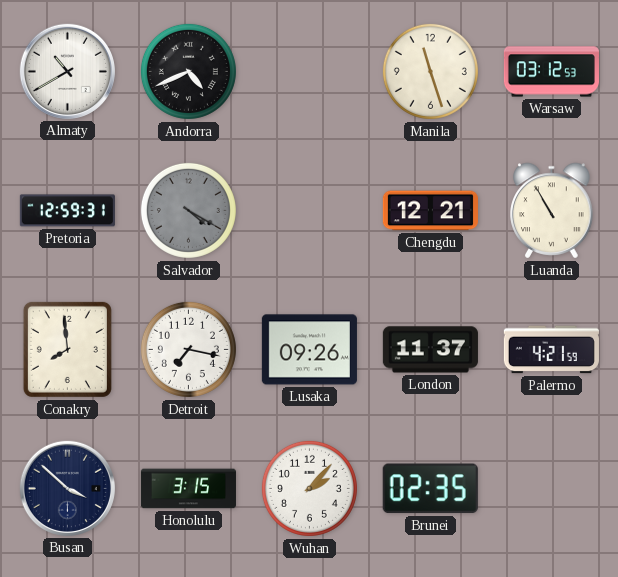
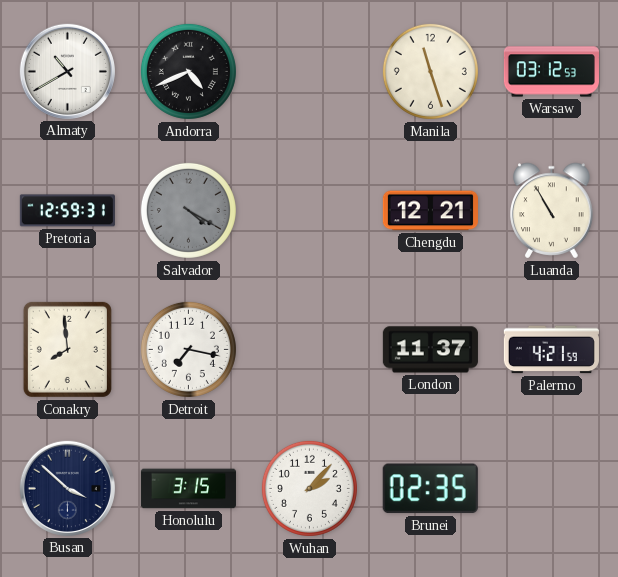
Lusaka: 09:26 -> none (309, 350)
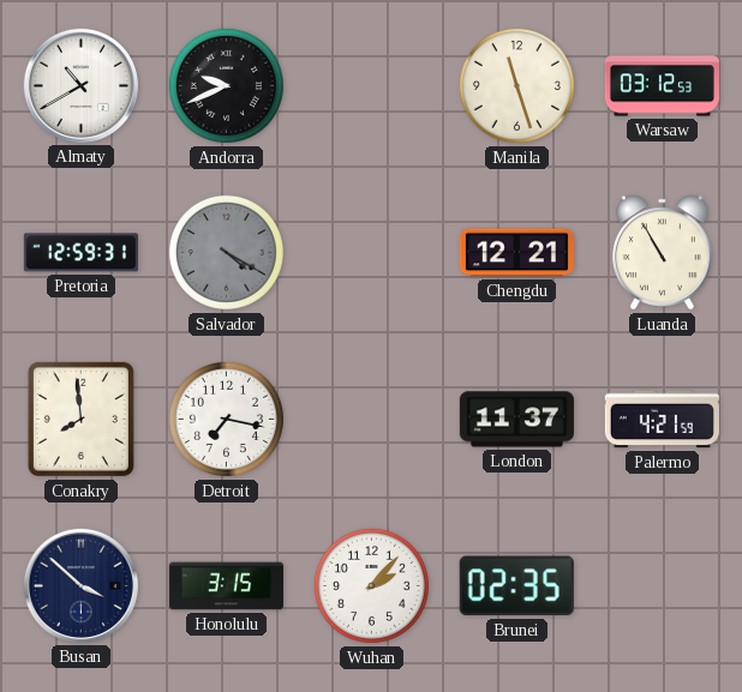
Andorra: 4:41 -> 9:41 (226, 85)
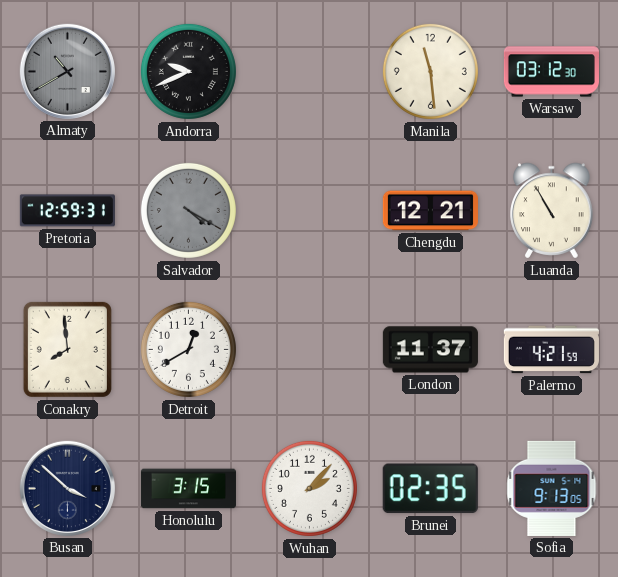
Almaty dial: white -> grey (67, 71)
Manila: 11:27 -> 11:29 (430, 71)
Warsaw: 03:12:53 -> 03:12:30 (551, 72)
Detroit: 7:17 -> 12:40 (188, 349)
Sofia: none -> 9:13 (552, 488)
